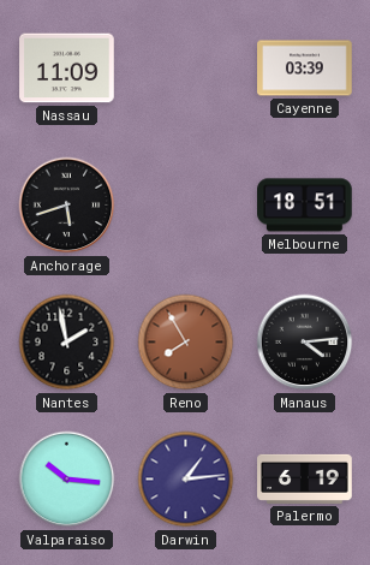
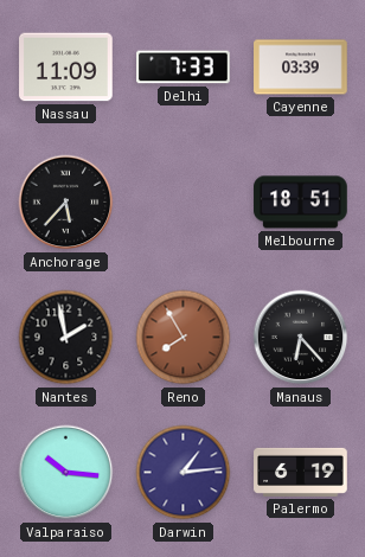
Delhi: none -> 7:33 (184, 68)
Anchorage: 5:42 -> 5:37 (66, 203)
Manaus: 4:14 -> 6:23 (301, 338)
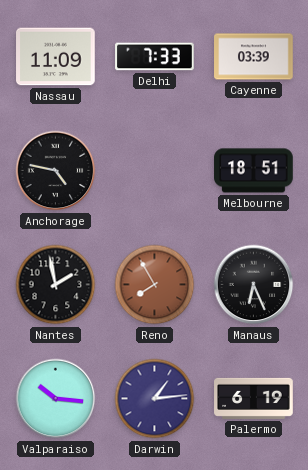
Anchorage: 5:37 -> 4:47 (56, 171)
Manaus: 6:23 -> 6:26 (254, 285)
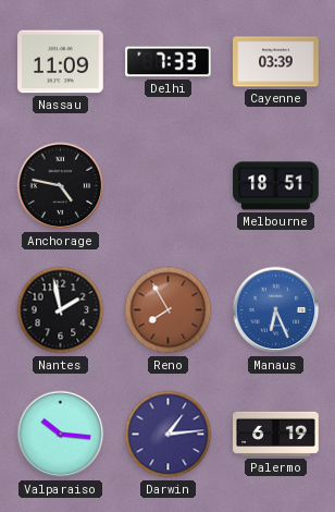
Manaus dial: black -> blue (276, 310)
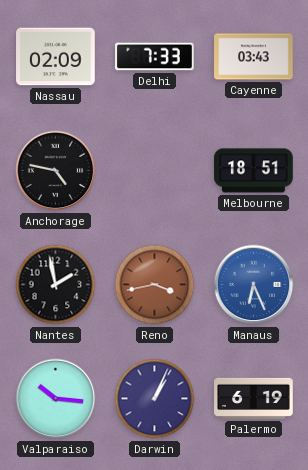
Nassau: 11:09 -> 02:09 (56, 57)
Cayenne: 03:39 -> 03:43 (254, 57)
Reno: 7:55 -> 3:43 (155, 285)
Darwin: 1:14 -> 1:04 (155, 399)
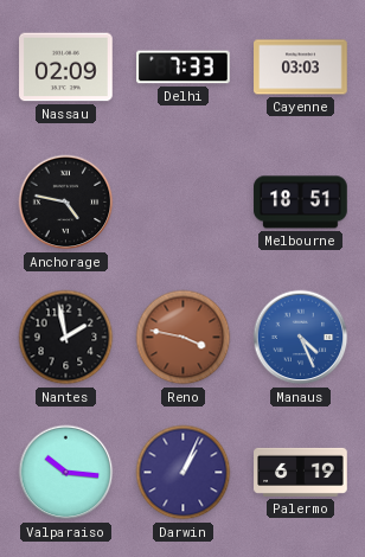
Cayenne: 03:43 -> 03:03 (301, 68)
Reno: 3:43 -> 3:47 (184, 338)
Manaus: 6:26 -> 4:26 (301, 338)
